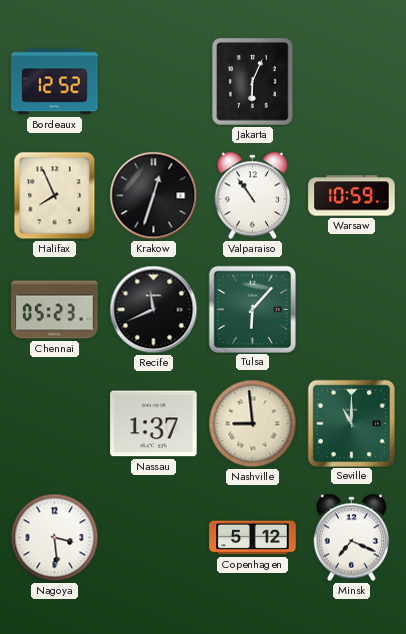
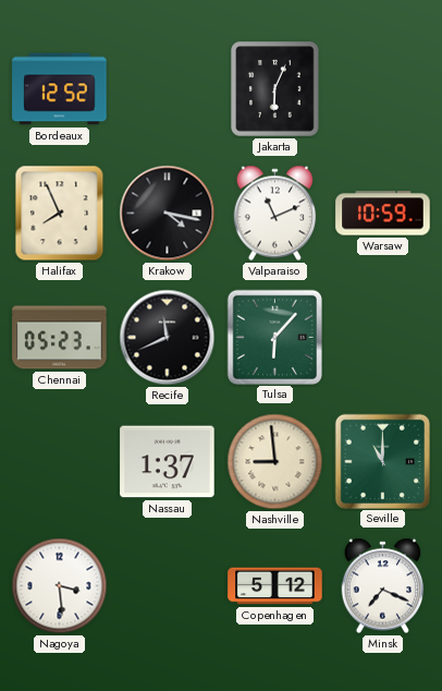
Krakow: 12:33 -> 4:17 (168, 214)
Valparaiso: 10:54 -> 11:11 (275, 214)
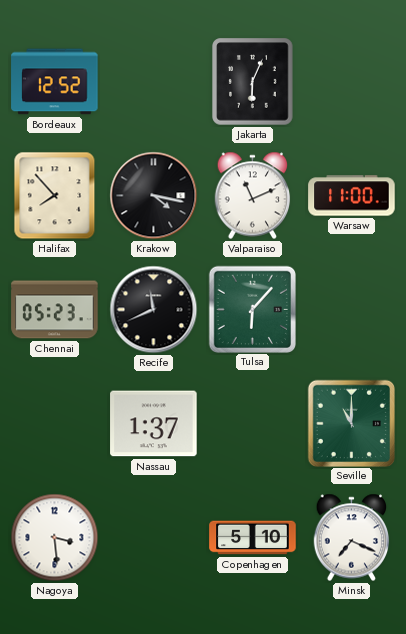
Halifax: 7:56 -> 7:53 (55, 196)
Warsaw: 10:59 -> 11:00 (352, 196)
Nashville: 8:59 -> none (275, 462)
Copenhagen: 5:12 -> 5:10 (253, 538)
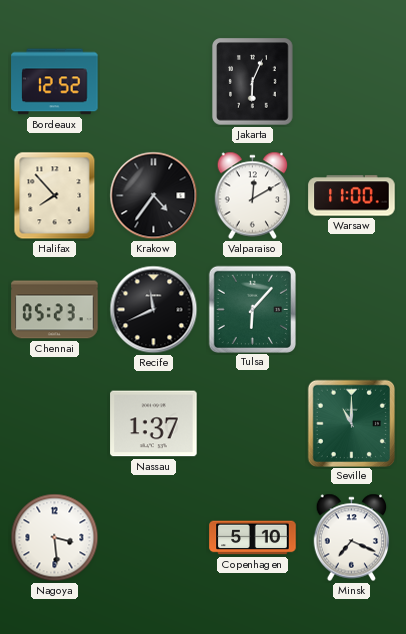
Krakow: 4:17 -> 4:36 (154, 196)
Valparaiso: 11:11 -> 12:10 (253, 196)
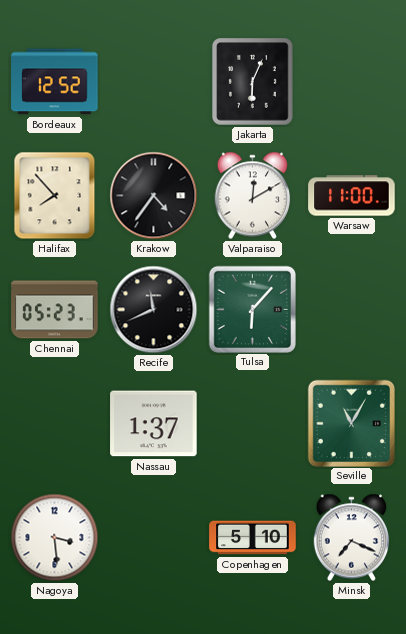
Seville: 11:00 -> 11:05 (351, 423)
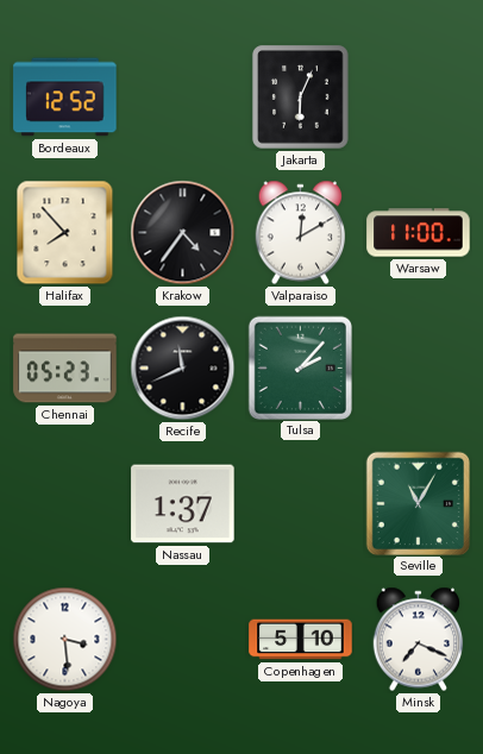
Tulsa: 6:07 -> 2:07 (300, 367)
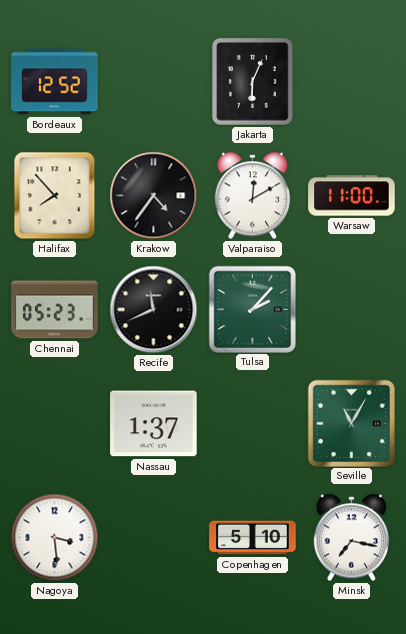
Minsk: 7:19 -> 7:17 (352, 538)
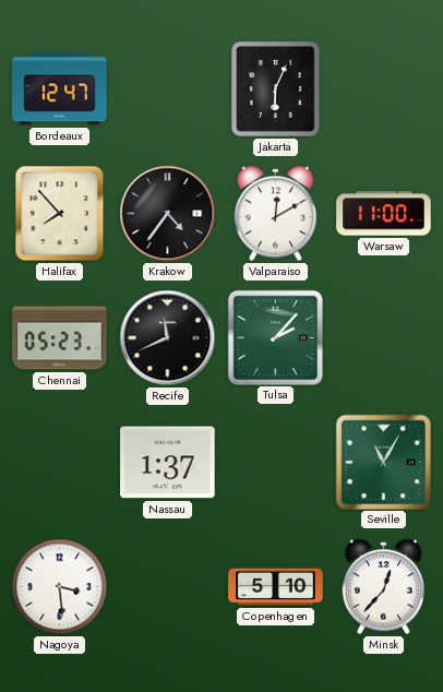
Bordeaux: 12:52 -> 12:47 (60, 90)
Minsk: 7:17 -> 12:37 (384, 587)
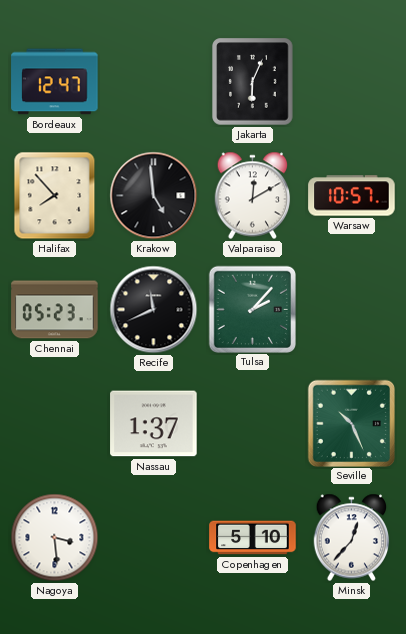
Krakow: 4:36 -> 4:59 (154, 196)
Warsaw: 11:00 -> 10:57 (352, 196)
Seville: 11:05 -> 10:26 (351, 423)
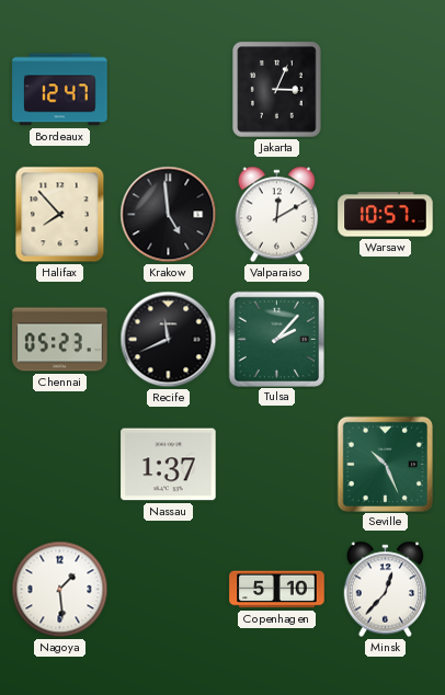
Jakarta: 6:04 -> 3:04 (277, 90)
Nagoya: 3:29 -> 1:29 (60, 590)
